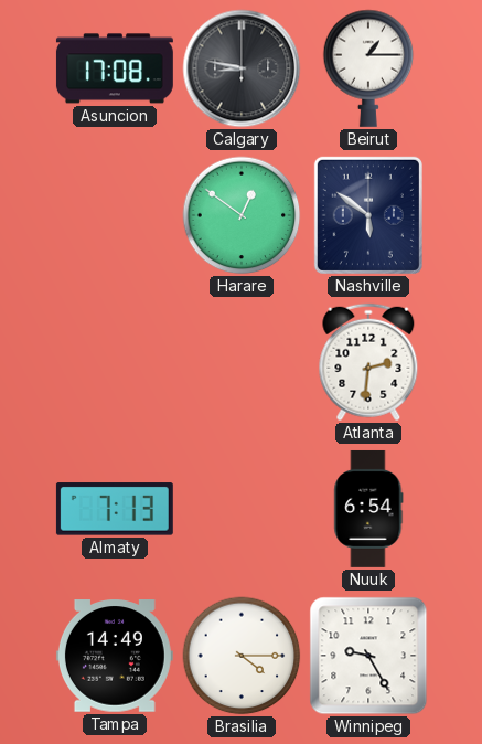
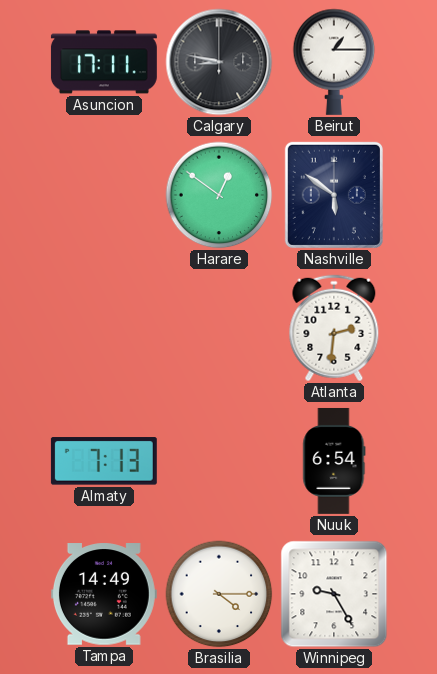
Asuncion: 17:08 -> 17:11 (104, 62)
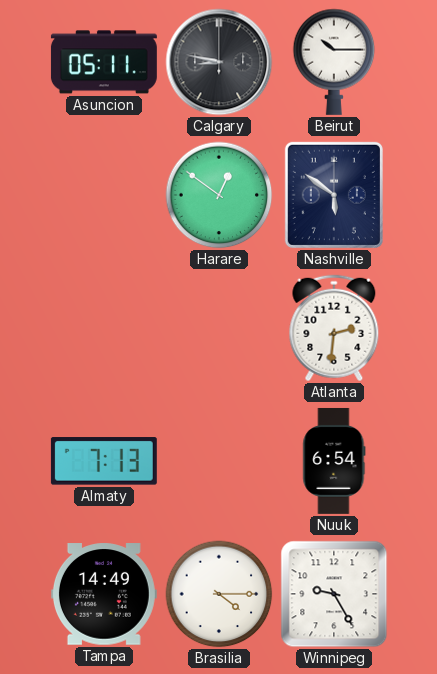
Asuncion: 17:11 -> 05:11 (104, 62)
Beirut: 1:15 -> 10:15 (334, 62)
